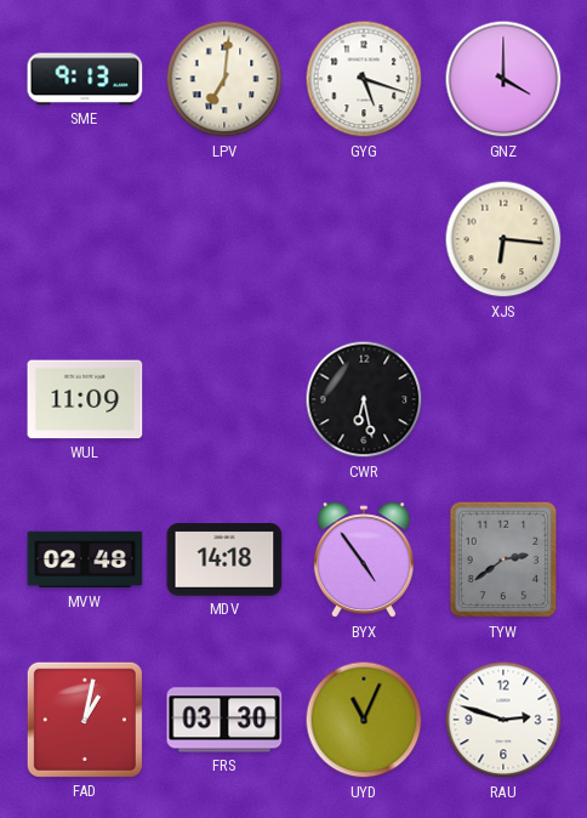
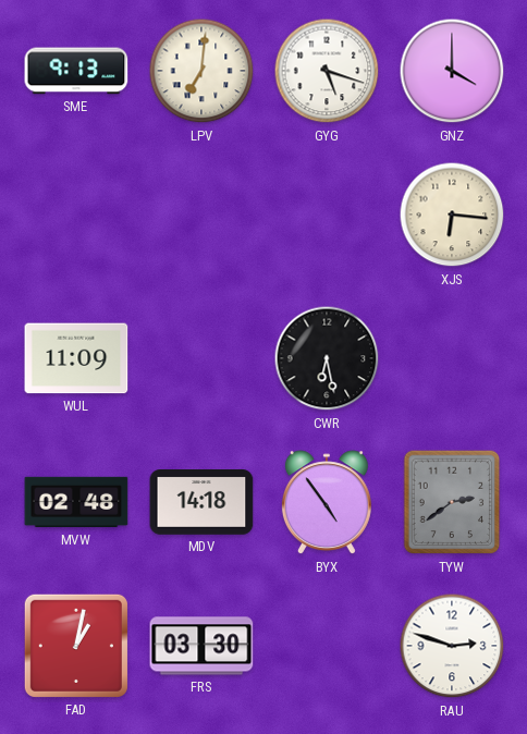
UYD: 11:04 -> none (364, 720)
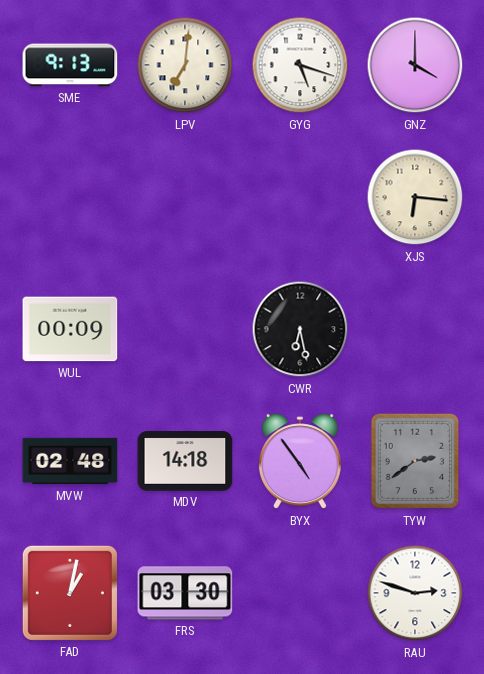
WUL: 11:09 -> 00:09 (70, 329)
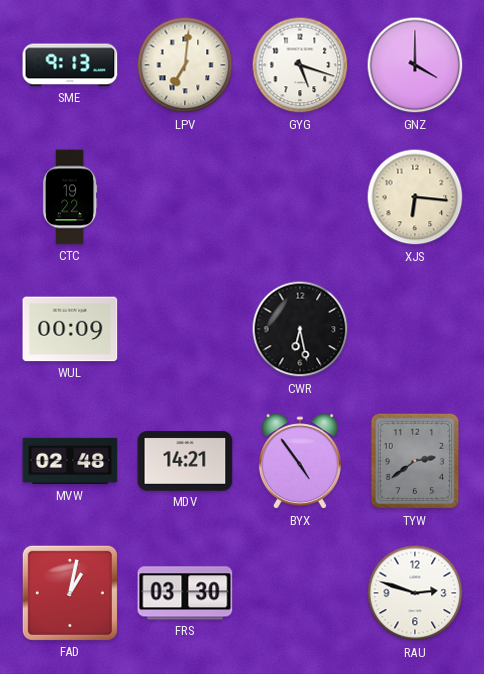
CTC: none -> 19:22 (70, 197)
MDV: 14:18 -> 14:21 (185, 462)
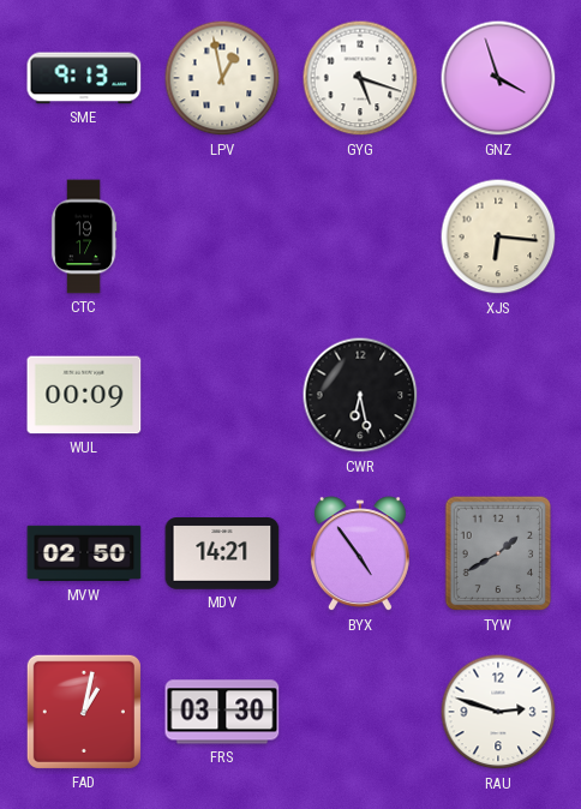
LPV: 7:01 -> 12:58 (222, 78)
GNZ: 4:00 -> 3:57 (498, 78)
CTC: 19:22 -> 19:17 (84, 236)
MVW: 02:48 -> 02:50 (84, 553)
TYW: 2:39 -> 1:40 (498, 553)
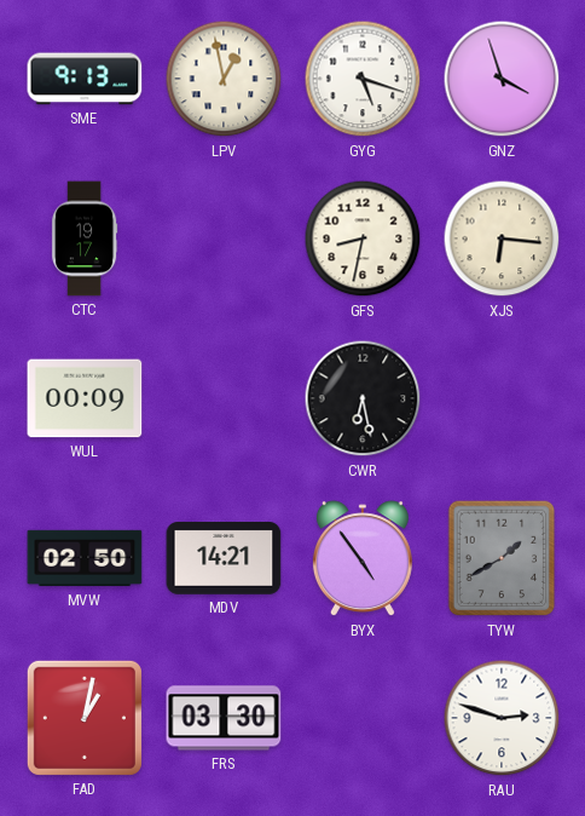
GFS: none -> 8:32 (363, 239)
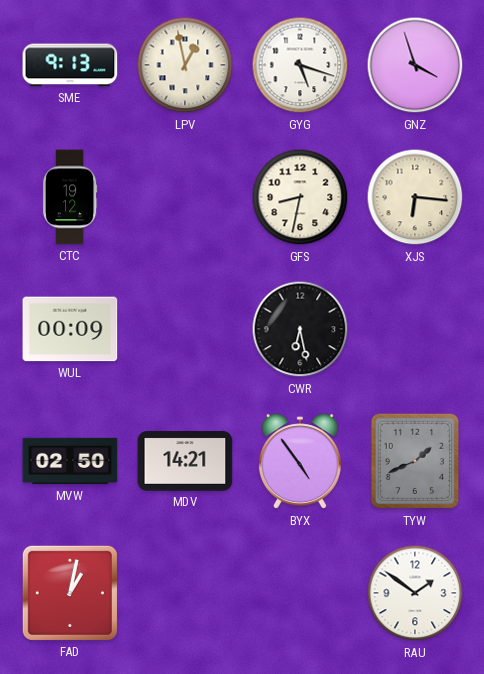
CTC: 19:17 -> 19:12 (70, 197)
TYW: 1:40 -> 1:41 (415, 461)
FRS: 03:30 -> none (224, 718)
RAU: 2:48 -> 1:51 (415, 593)
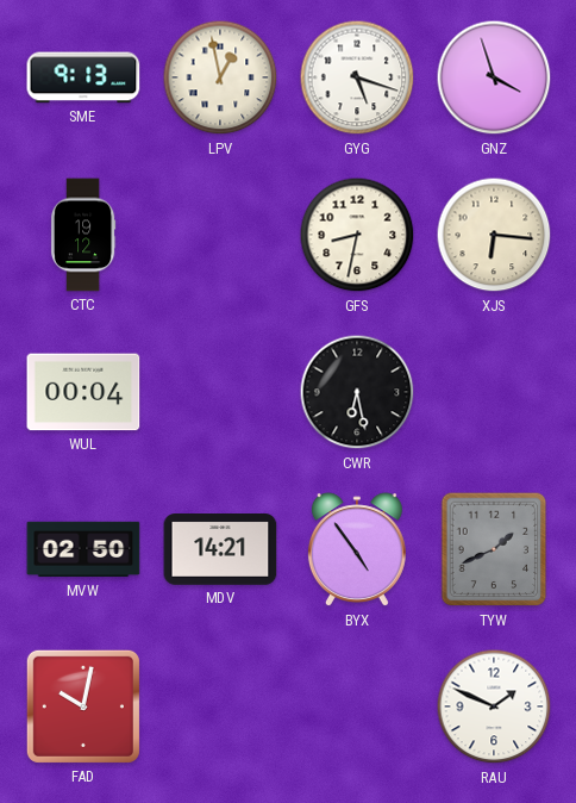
WUL: 00:09 -> 00:04 (83, 392)
FAD: 1:02 -> 10:02 (83, 706)
RAU: 1:51 -> 1:49 (494, 706)
